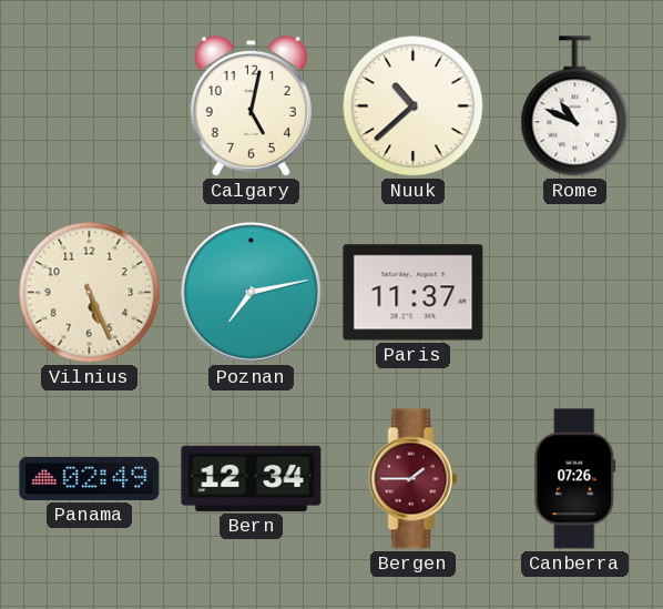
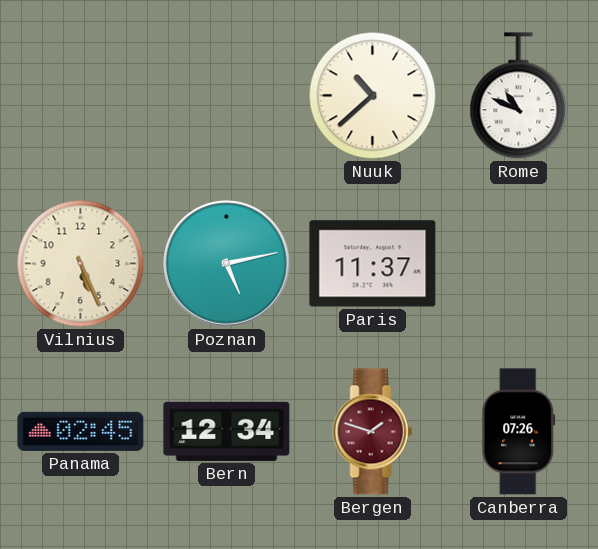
Calgary: 5:02 -> none (251, 105)
Poznan: 7:13 -> 5:13 (227, 264)
Panama: 02:49 -> 02:45 (81, 431)
Bergen: 1:45 -> 1:48 (373, 432)
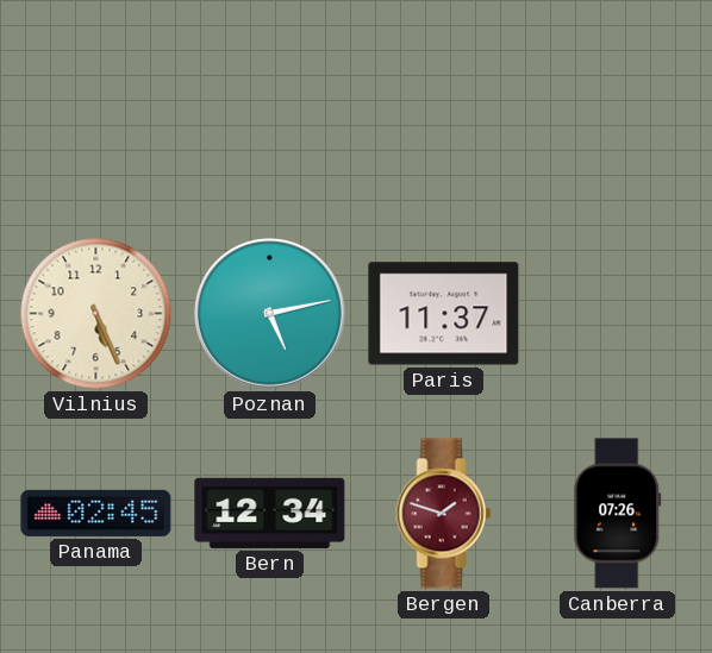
Nuuk: 10:38 -> none (373, 96)
Rome: 10:49 -> none (519, 96)
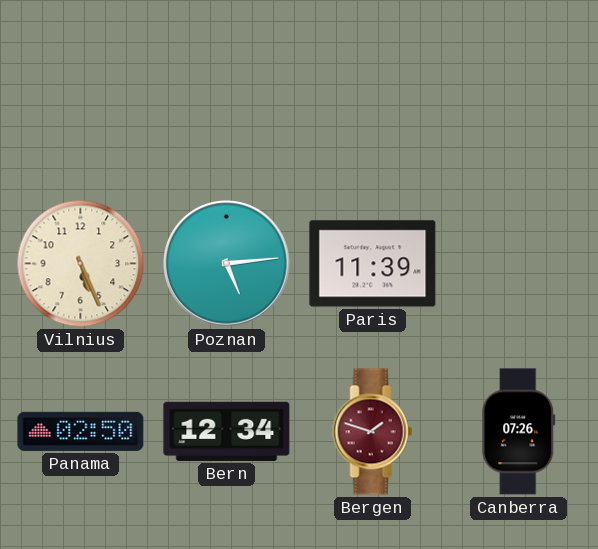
Poznan: 5:13 -> 5:14 (227, 264)
Paris: 11:37 -> 11:39 (373, 264)
Panama: 02:45 -> 02:50 (81, 431)
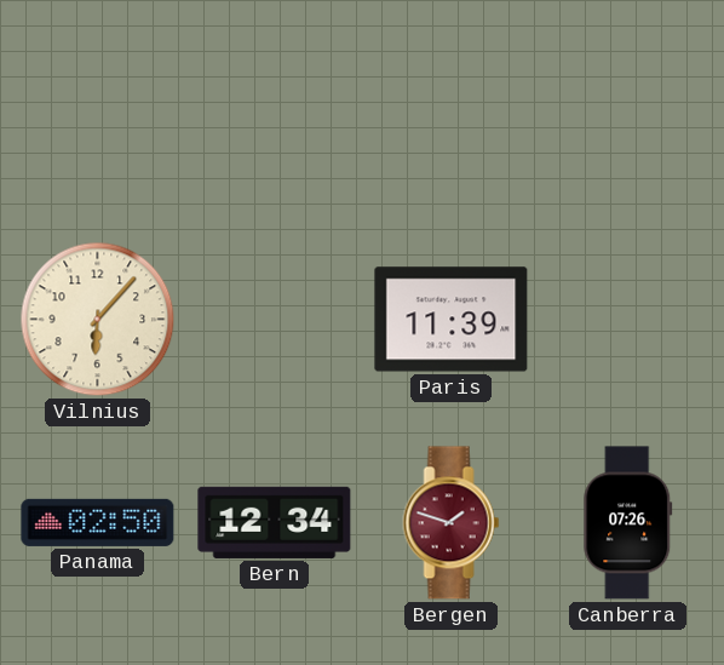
Vilnius: 5:26 -> 6:07 (98, 320)
Poznan: 5:14 -> none (227, 264)
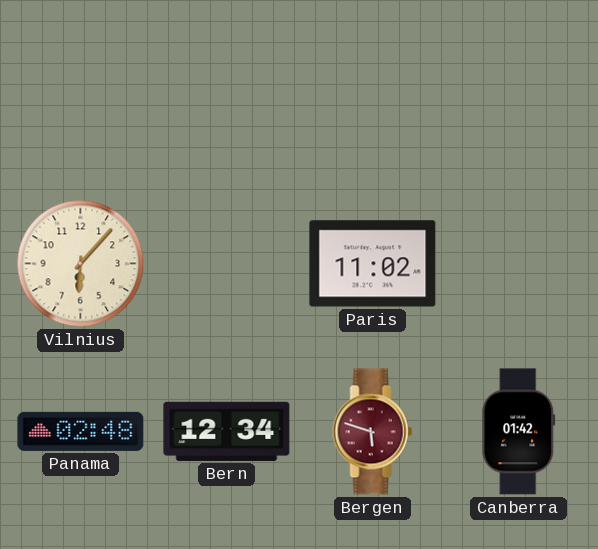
Paris: 11:39 -> 11:02 (373, 264)
Panama: 02:50 -> 02:48 (81, 431)
Bergen: 1:48 -> 5:48 (373, 432)
Canberra: 07:26 -> 01:42 (519, 432)
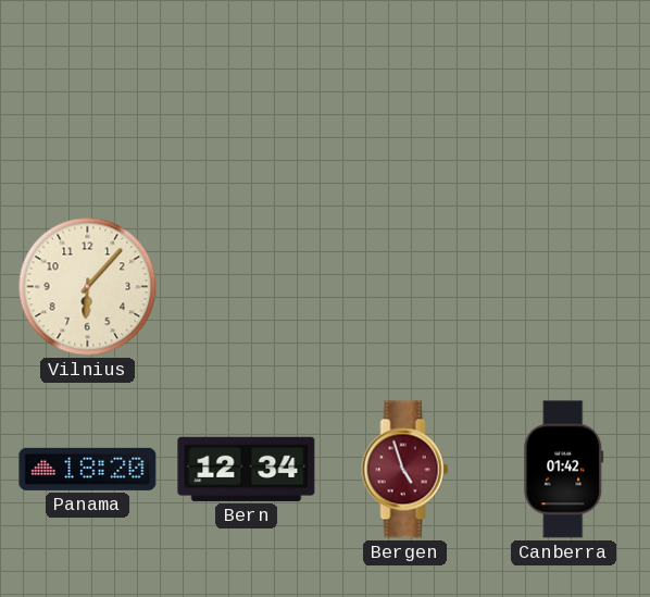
Paris: 11:02 -> none (373, 264)
Panama: 02:48 -> 18:20 (88, 469)
Bergen: 5:48 -> 4:57 (405, 470)
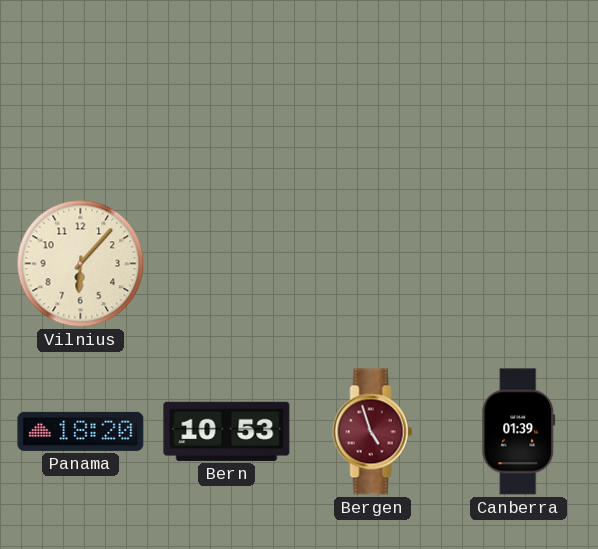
Bern: 12:34 -> 10:53 (227, 431)
Canberra: 01:42 -> 01:39 (519, 432)
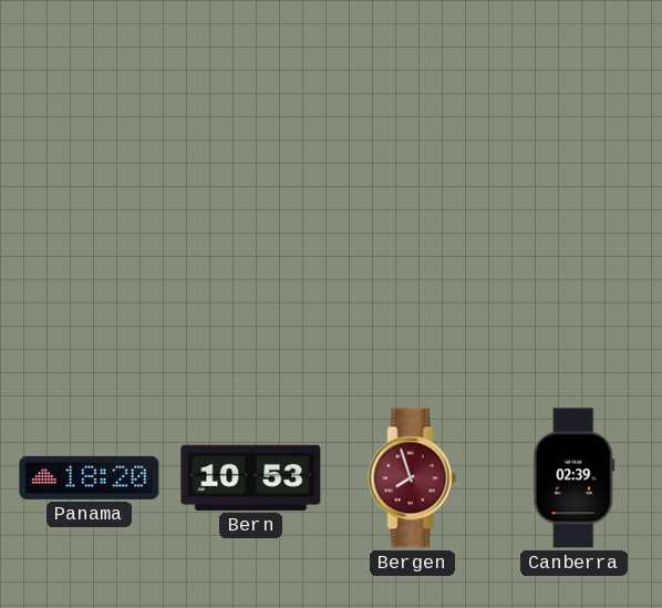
Vilnius: 6:07 -> none (81, 264)
Bergen: 4:57 -> 7:57 (413, 478)
Canberra: 01:39 -> 02:39 (575, 478)
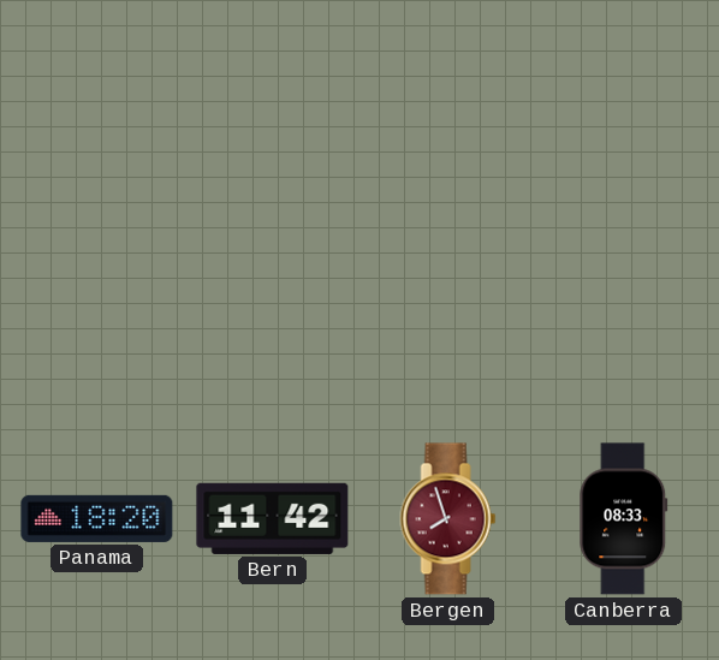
Bern: 10:53 -> 11:42 (273, 518)
Canberra: 02:39 -> 08:33 (624, 519)
